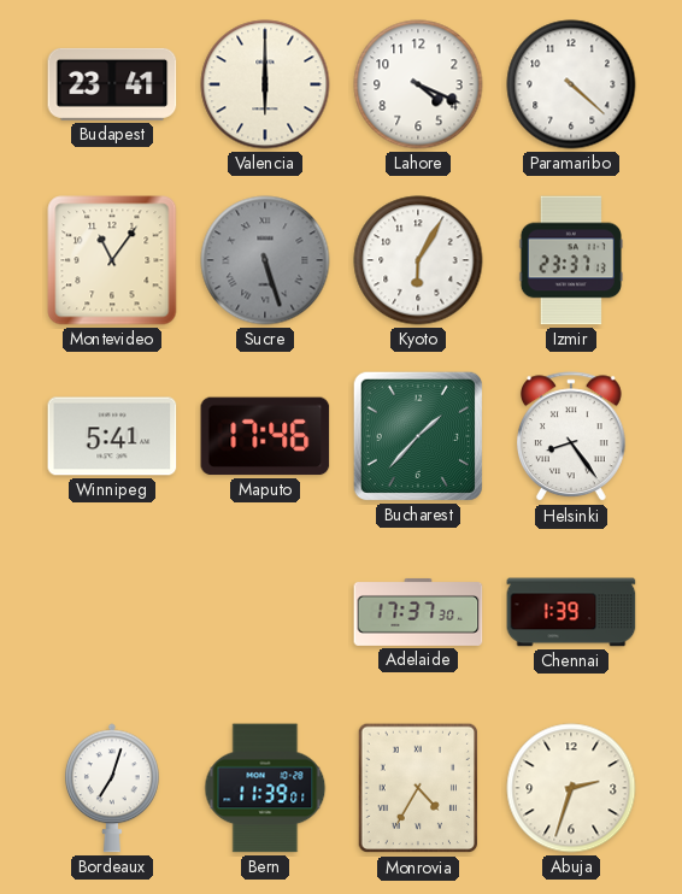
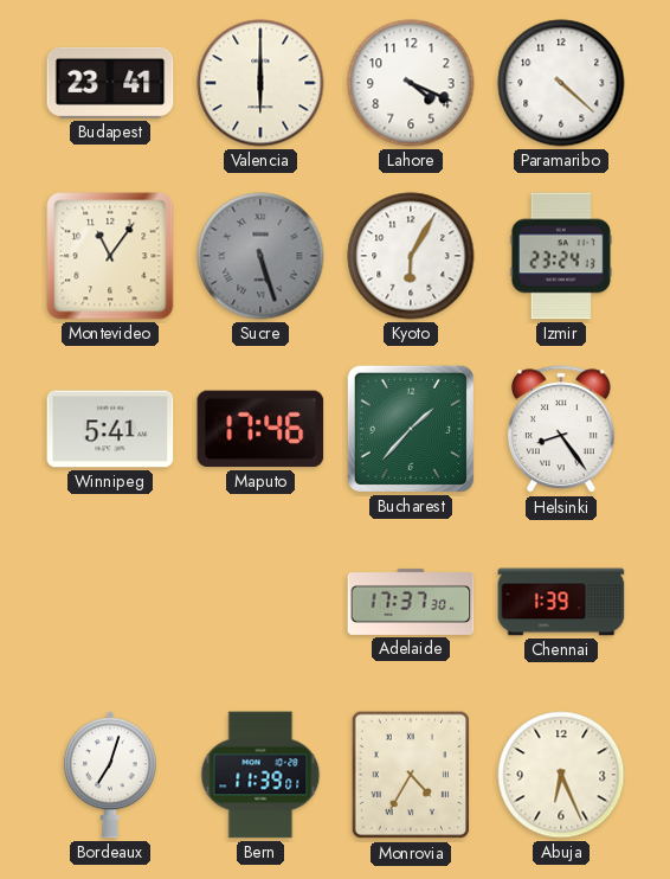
Izmir: 23:37 -> 23:24 (560, 256)
Abuja: 2:33 -> 6:26 (561, 775)
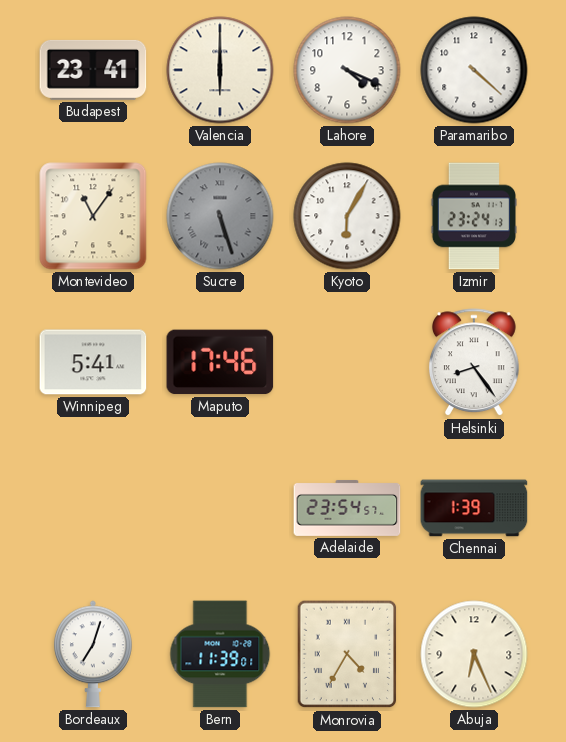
Bucharest: 1:37 -> none (411, 429)
Adelaide: 17:37 -> 23:54 (347, 508)
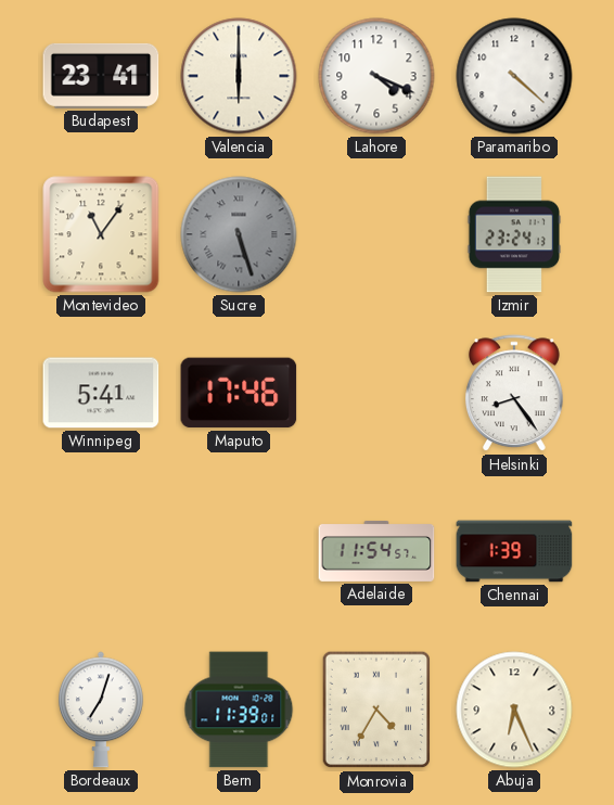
Kyoto: 6:05 -> none (347, 216)
Adelaide: 23:54 -> 11:54 (376, 551)
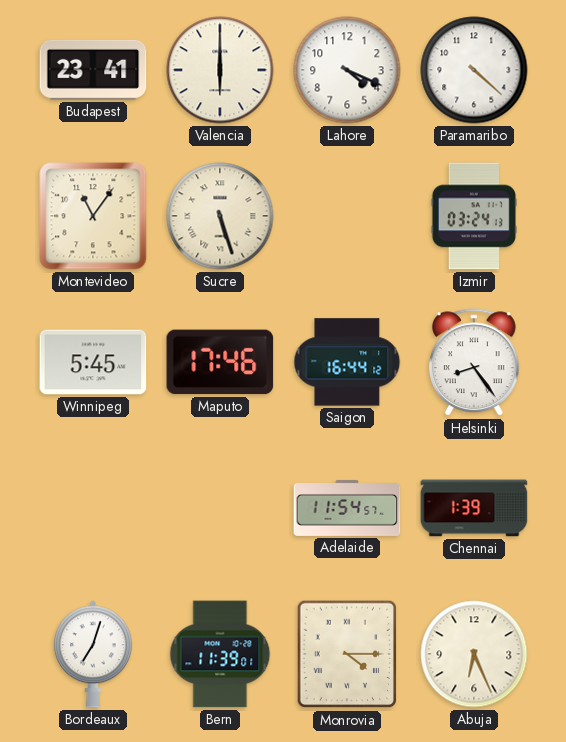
Sucre dial: grey -> cream (220, 216)
Izmir: 23:24 -> 03:24 (473, 216)
Winnipeg: 5:41 -> 5:45 (93, 362)
Saigon: none -> 16:44 (347, 362)
Monrovia: 4:35 -> 4:15 (347, 654)
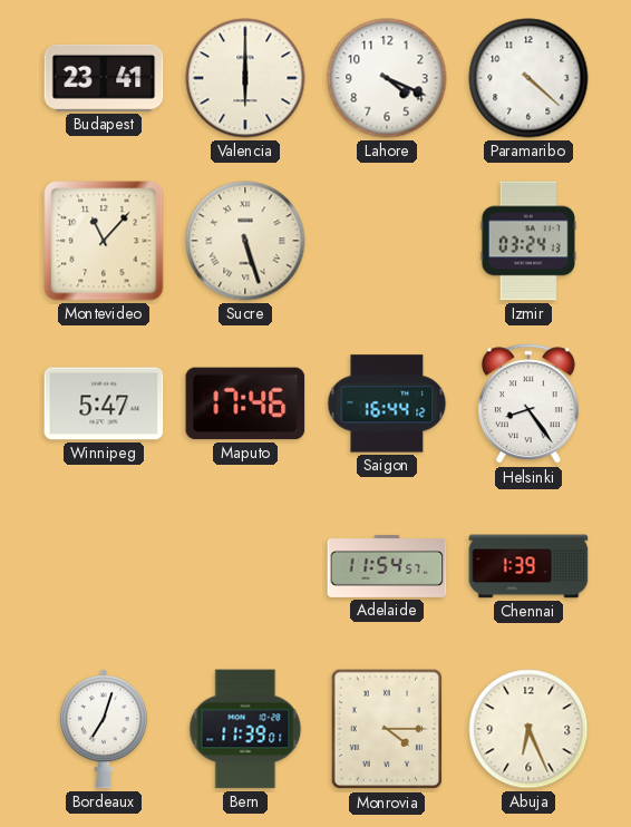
Montevideo: 11:06 -> 11:07 (104, 241)
Winnipeg: 5:45 -> 5:47 (104, 403)
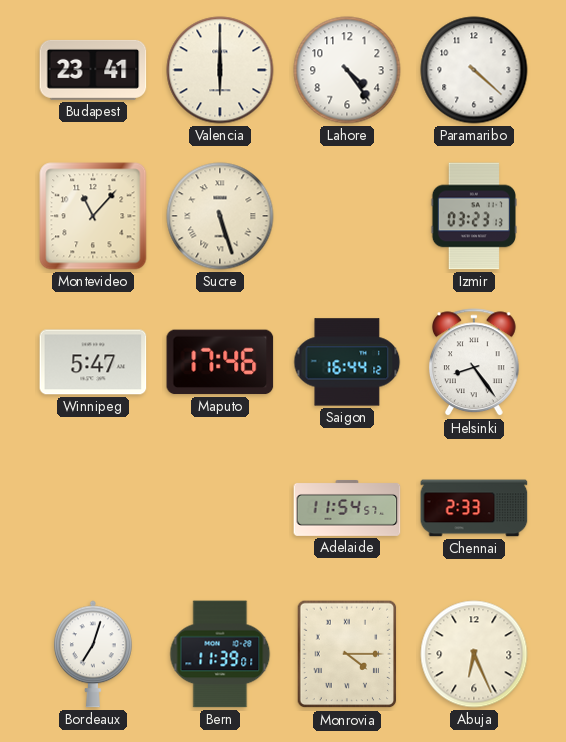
Lahore: 4:19 -> 4:24 (347, 70)
Izmir: 03:24 -> 03:23 (473, 216)
Chennai: 1:39 -> 2:33 (474, 508)
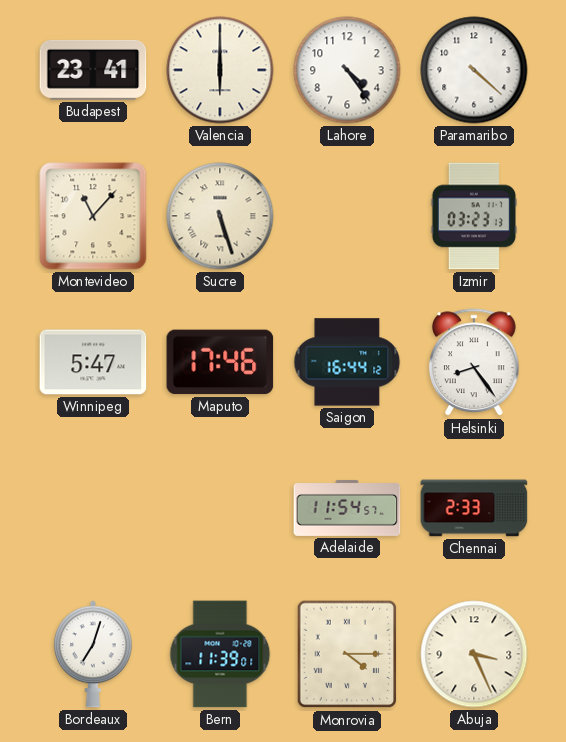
Abuja: 6:26 -> 3:26 (474, 654)
